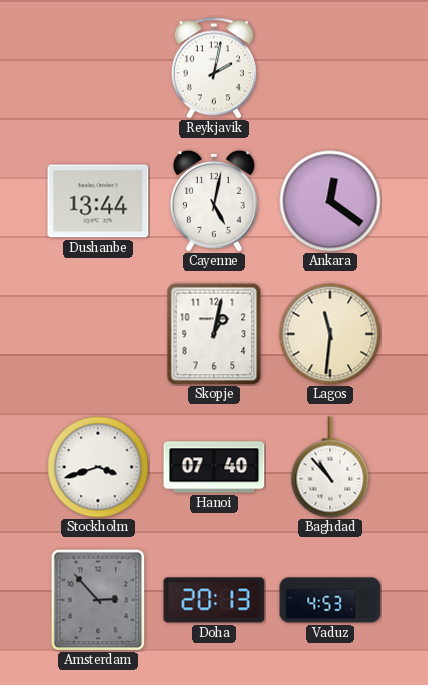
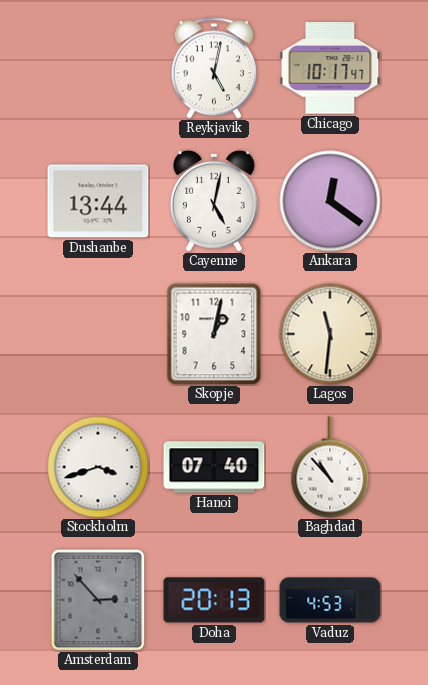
Reykjavik: 2:02 -> 5:02 (214, 68)
Chicago: none -> 10:17 (330, 68)
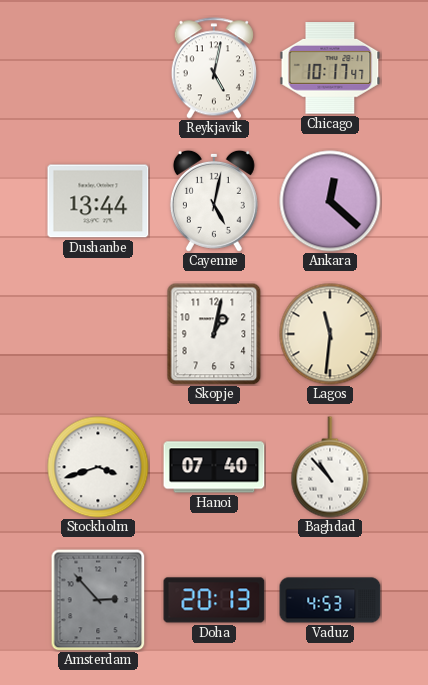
Ankara: 12:21 -> 12:22 (330, 201)
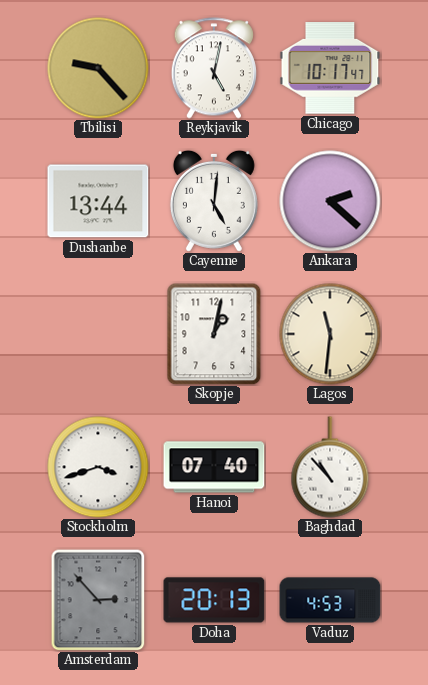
Tbilisi: none -> 9:23 (98, 68)
Cayenne: 5:02 -> 5:01 (214, 201)
Ankara: 12:22 -> 2:22 (330, 201)
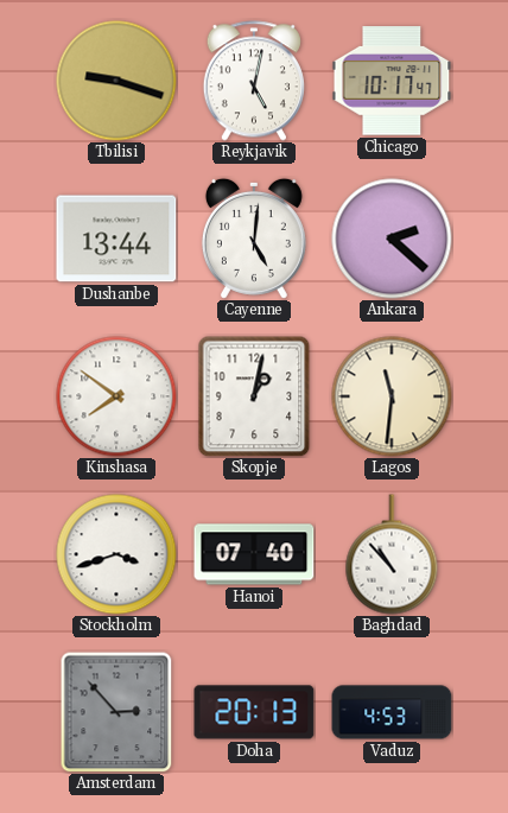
Tbilisi: 9:23 -> 9:18 (116, 81)
Kinshasa: none -> 7:51 (116, 396)
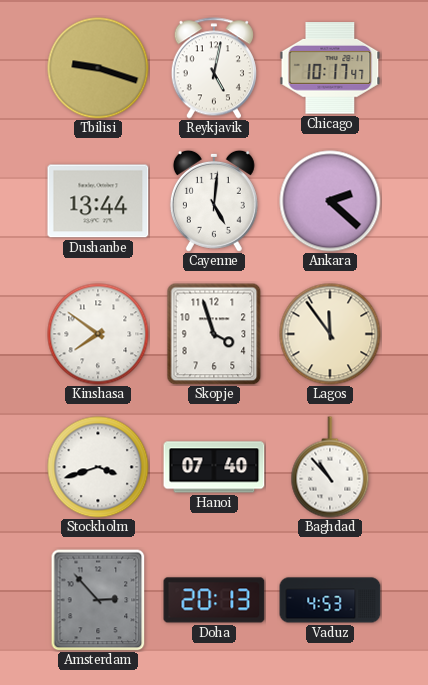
Skopje: 1:02 -> 3:57 (214, 334)
Lagos: 11:31 -> 11:54 (330, 334)
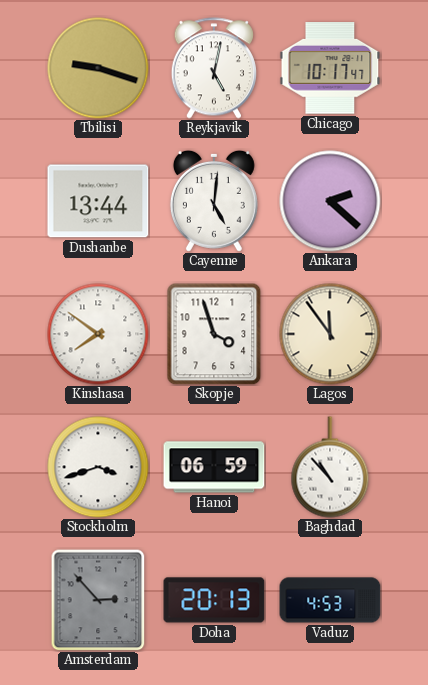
Hanoi: 07:40 -> 06:59 (214, 467)
